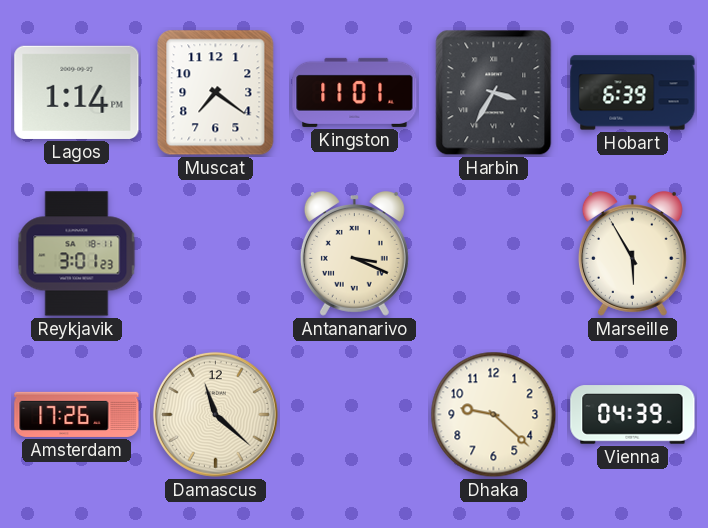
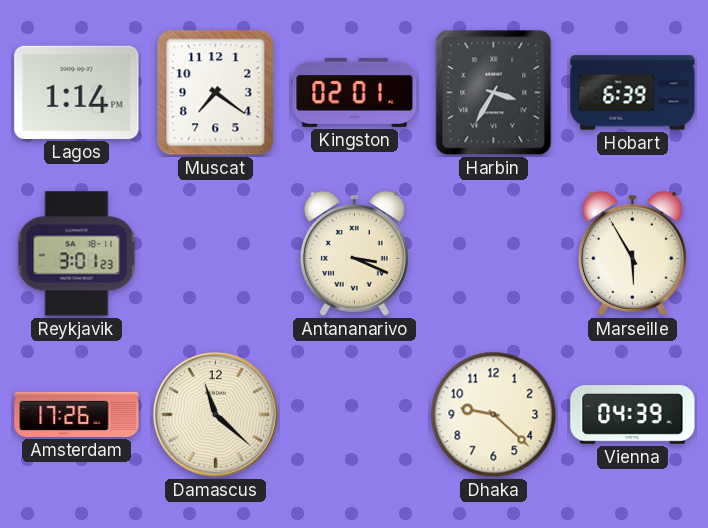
Kingston: 11:01 -> 02:01 (355, 92)
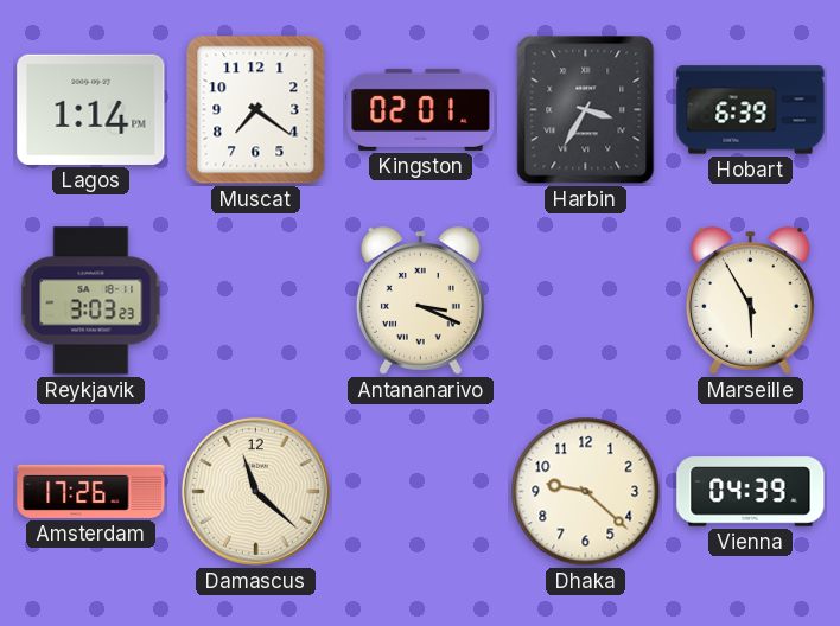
Reykjavik: 3:01 -> 3:03 (91, 301)
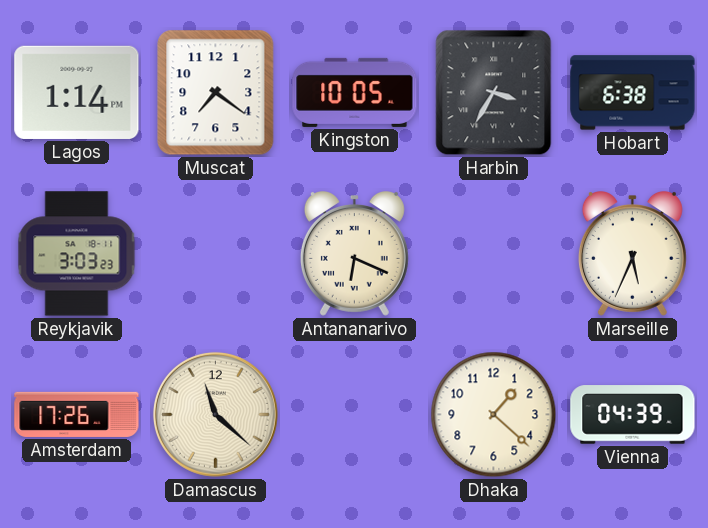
Kingston: 02:01 -> 10:05 (355, 92)
Hobart: 6:39 -> 6:38 (633, 93)
Antananarivo: 3:19 -> 6:19 (354, 254)
Marseille: 5:55 -> 5:34 (632, 254)
Dhaka: 9:22 -> 1:22 (494, 415)
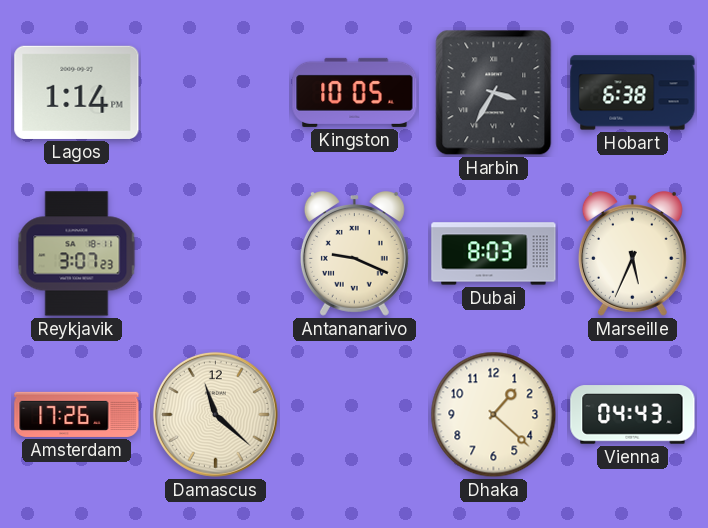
Muscat: 7:21 -> none (216, 93)
Reykjavik: 3:03 -> 3:07 (77, 254)
Antananarivo: 6:19 -> 9:19 (354, 254)
Dubai: none -> 8:03 (494, 254)
Vienna: 04:39 -> 04:43 (633, 415)
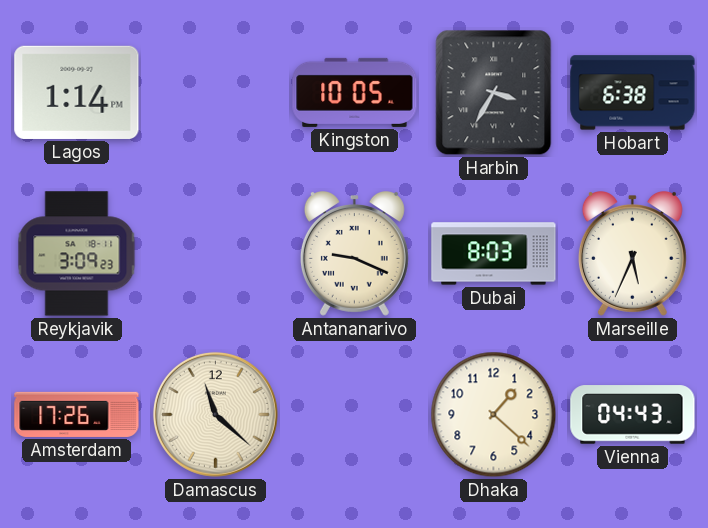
Reykjavik: 3:07 -> 3:09 (77, 254)
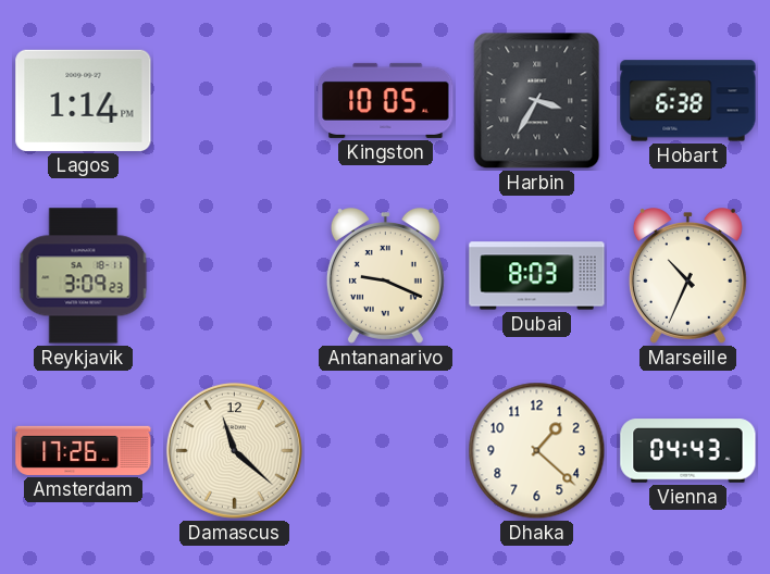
Marseille: 5:34 -> 10:34 (687, 276)
